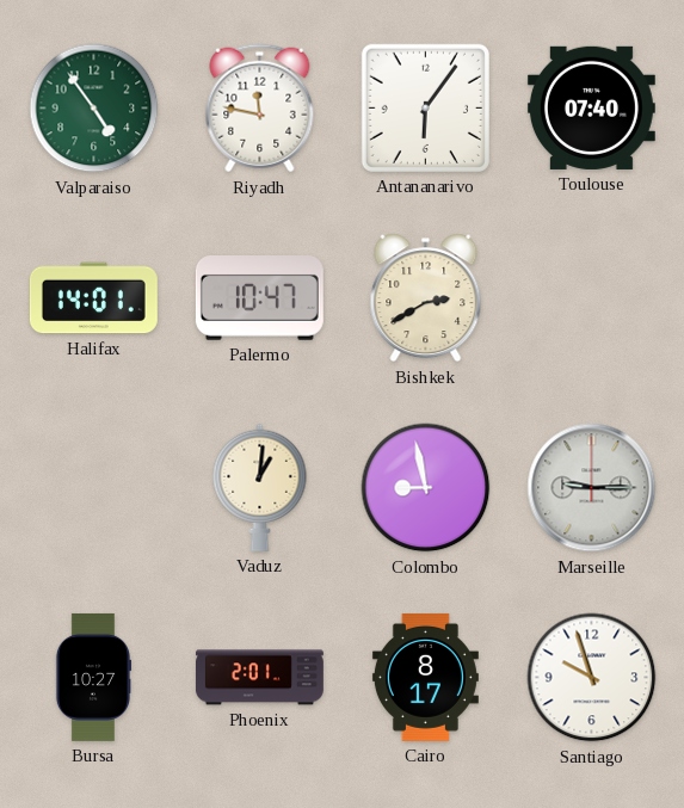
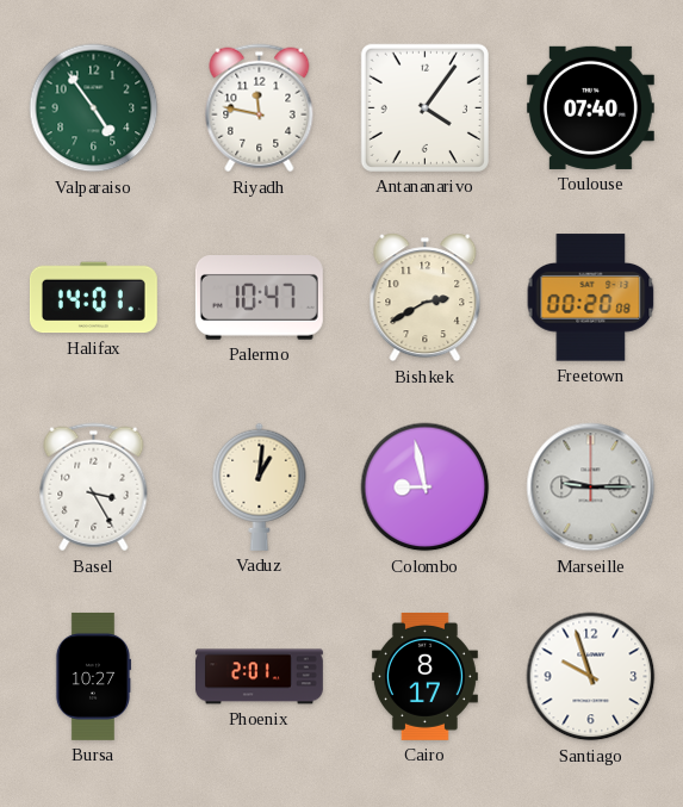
Antananarivo: 6:06 -> 4:06 (424, 107)
Freetown: none -> 00:20 (591, 298)
Basel: none -> 3:25 (94, 488)
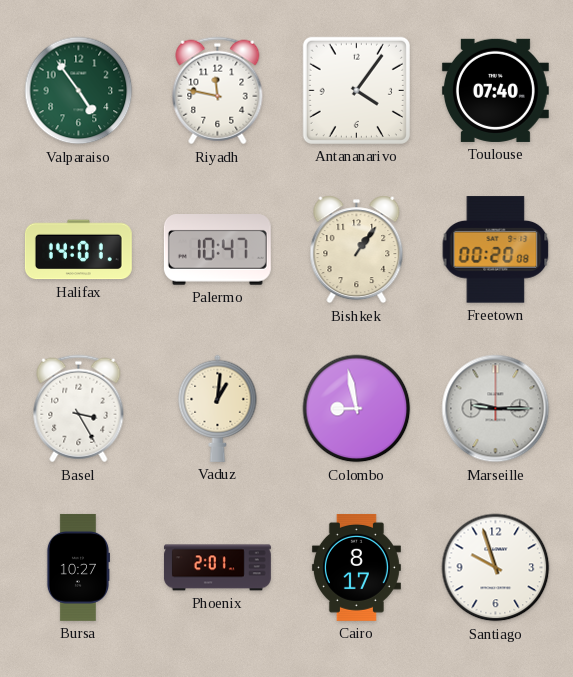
Bishkek: 2:40 -> 1:06 (357, 250)
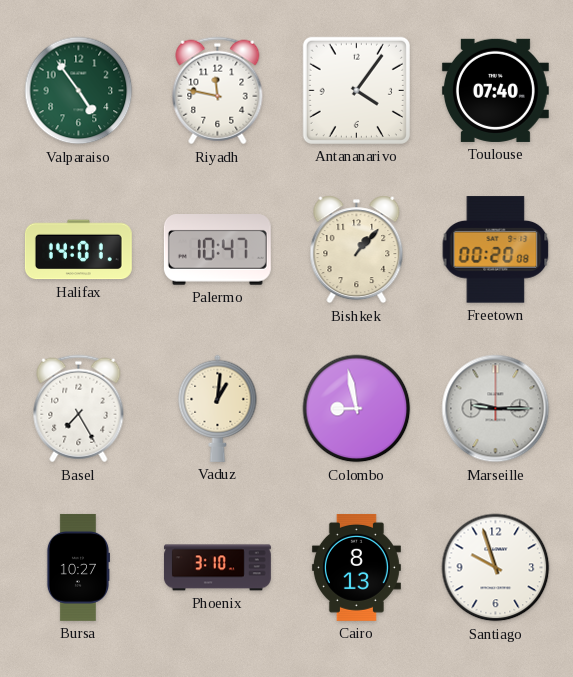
Bishkek: 1:06 -> 1:07 (357, 250)
Basel: 3:25 -> 7:25 (79, 409)
Phoenix: 2:01 -> 3:10 (217, 568)
Cairo: 8:17 -> 8:13 (356, 567)
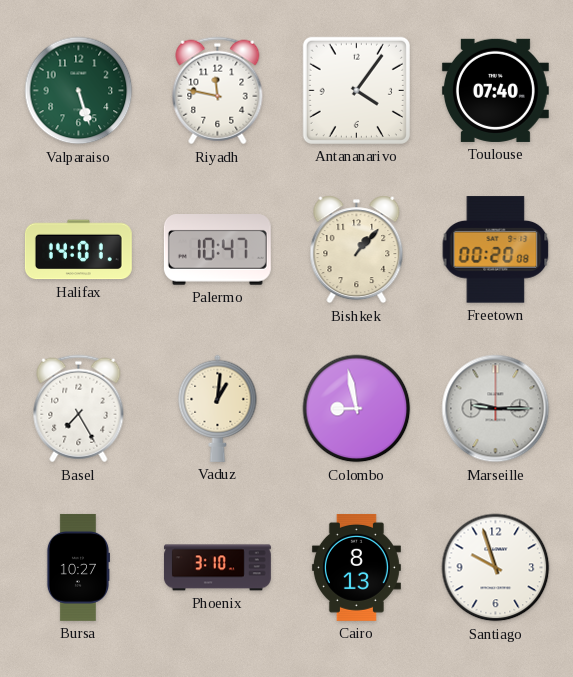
Valparaiso: 4:54 -> 5:27 (79, 91)
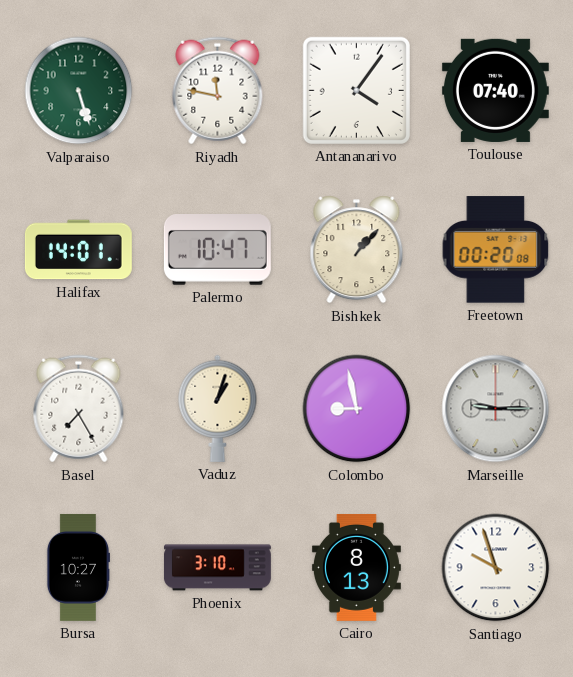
Vaduz: 1:01 -> 1:03 (218, 408)
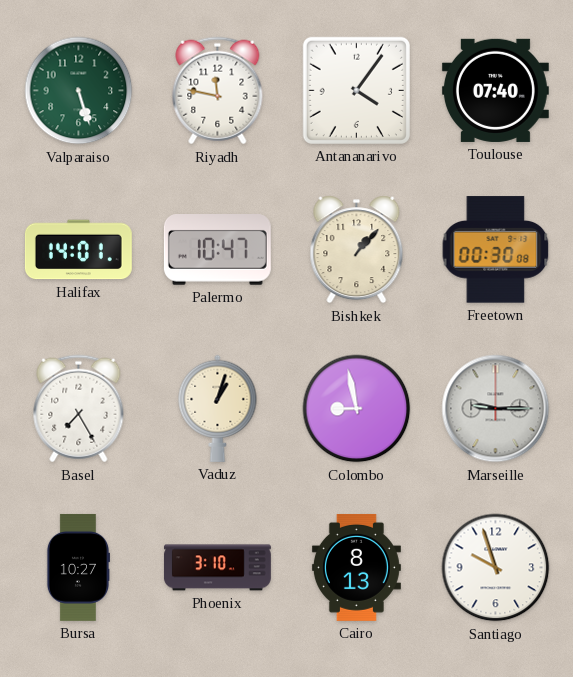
Freetown: 00:20 -> 00:30 (496, 250)
